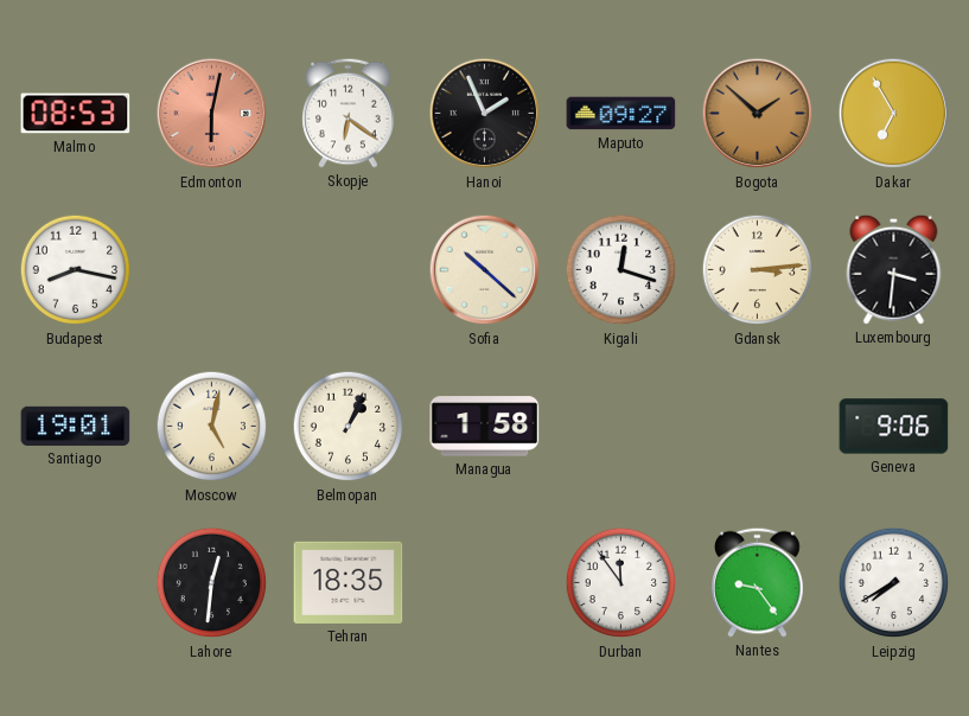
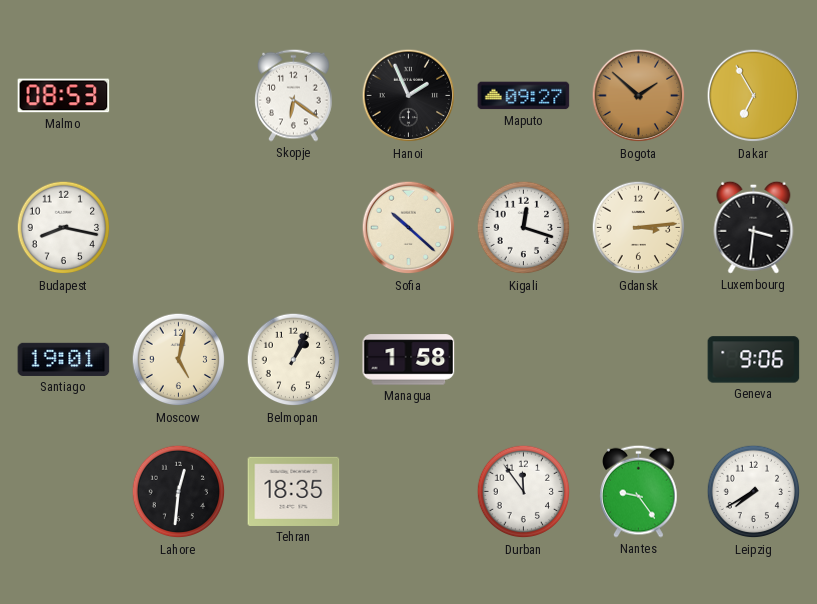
Edmonton: 6:02 -> none (212, 114)
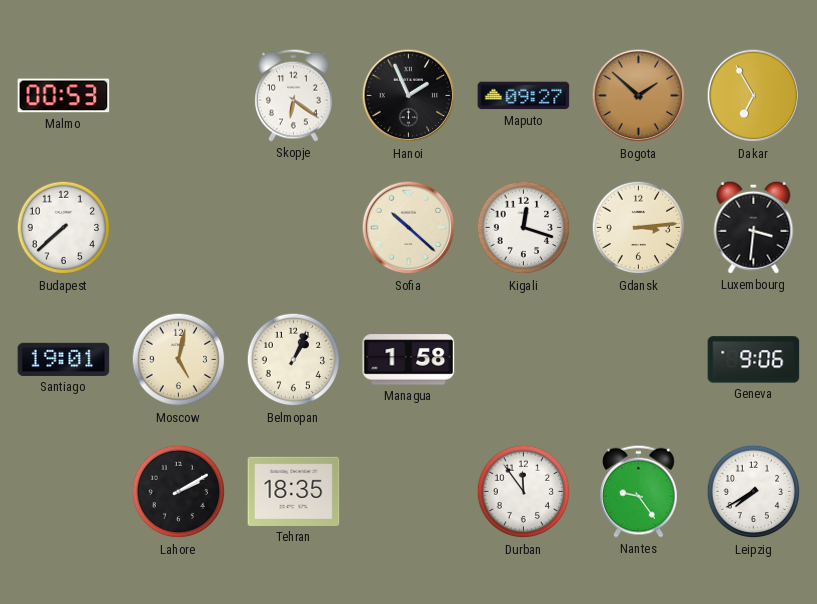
Malmo: 08:53 -> 00:53 (64, 96)
Budapest: 8:17 -> 7:38 (64, 228)
Lahore: 12:31 -> 2:10 (179, 492)
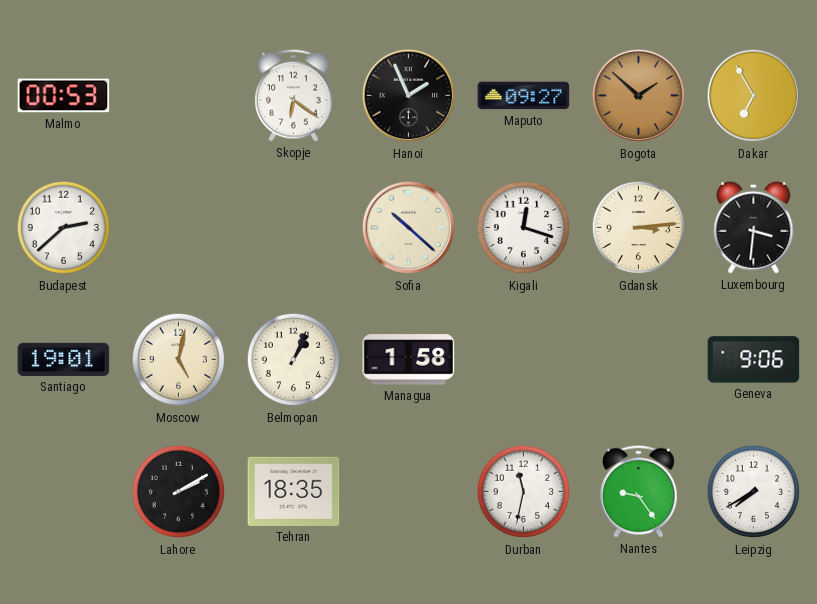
Budapest: 7:38 -> 2:38 (64, 228)
Durban: 11:54 -> 11:32 (524, 492)
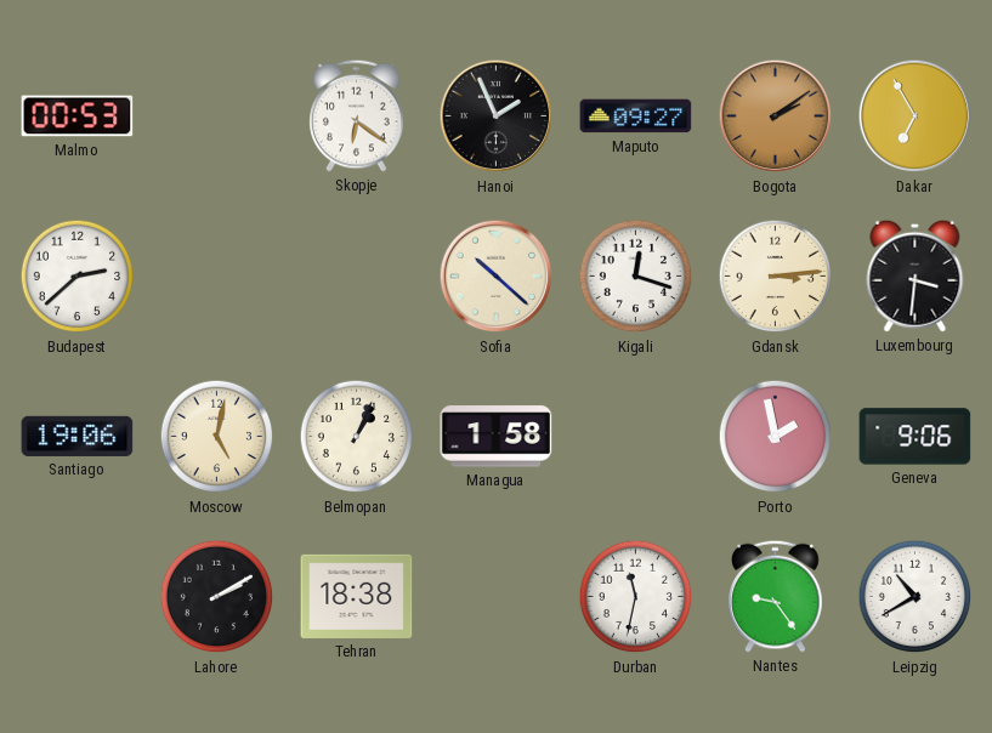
Bogota: 1:52 -> 2:09 (776, 117)
Santiago: 19:01 -> 19:06 (78, 436)
Porto: none -> 1:58 (776, 437)
Tehran: 18:35 -> 18:38 (357, 596)
Leipzig: 7:40 -> 10:40 (916, 597)
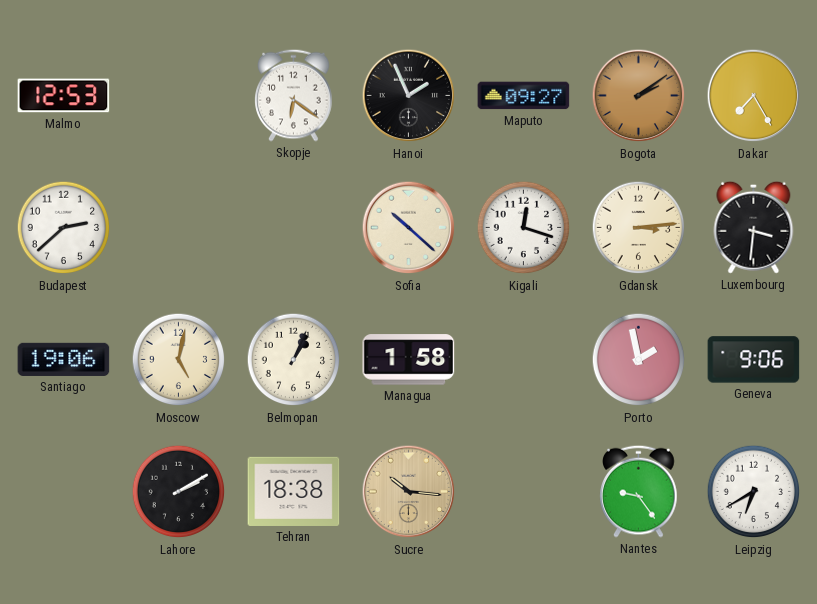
Malmo: 00:53 -> 12:53 (64, 96)
Dakar: 6:55 -> 7:25 (754, 96)
Sucre: none -> 10:16 (409, 492)
Durban: 11:32 -> none (636, 597)
Leipzig: 10:40 -> 6:40 (754, 492)
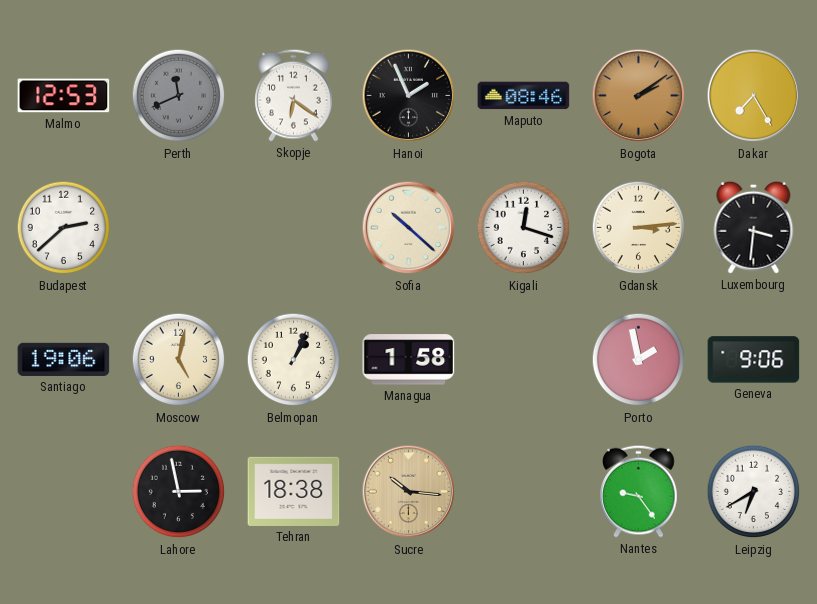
Perth: none -> 11:41 (179, 96)
Maputo: 09:27 -> 08:46 (524, 96)
Lahore: 2:10 -> 2:58 (179, 492)
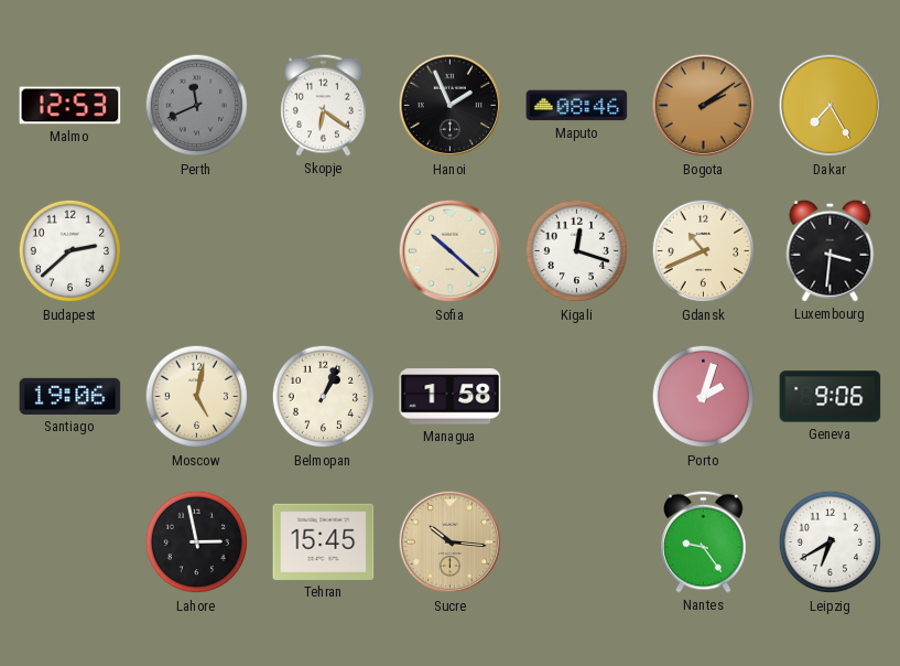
Gdansk: 3:14 -> 10:41 (704, 251)
Porto: 1:58 -> 2:03 (704, 397)
Tehran: 18:38 -> 15:45 (324, 541)
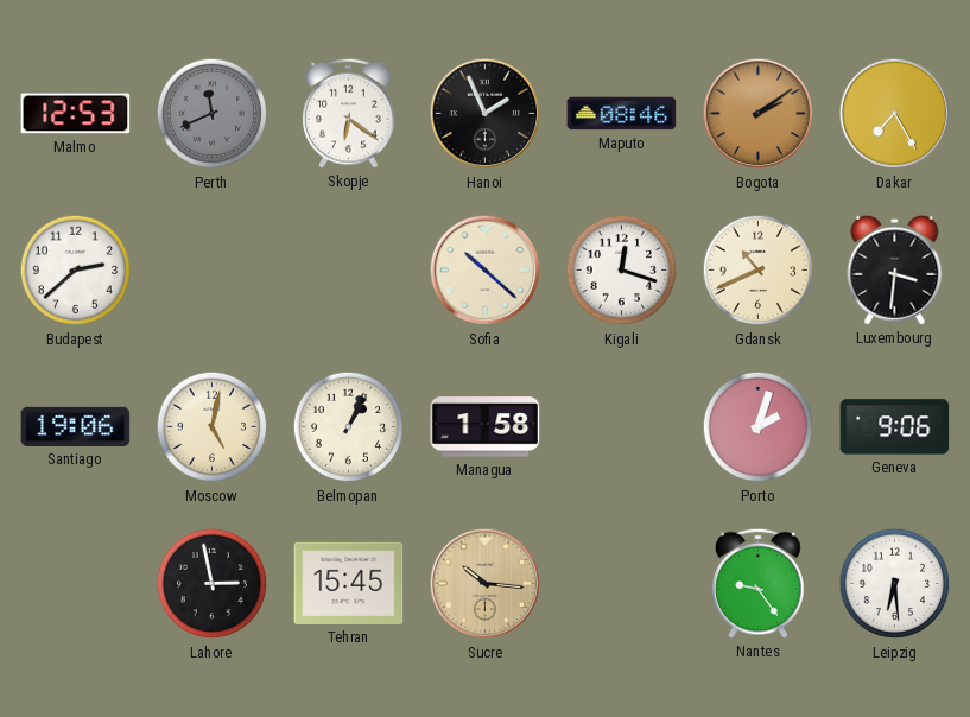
Leipzig: 6:40 -> 6:29 (895, 584)
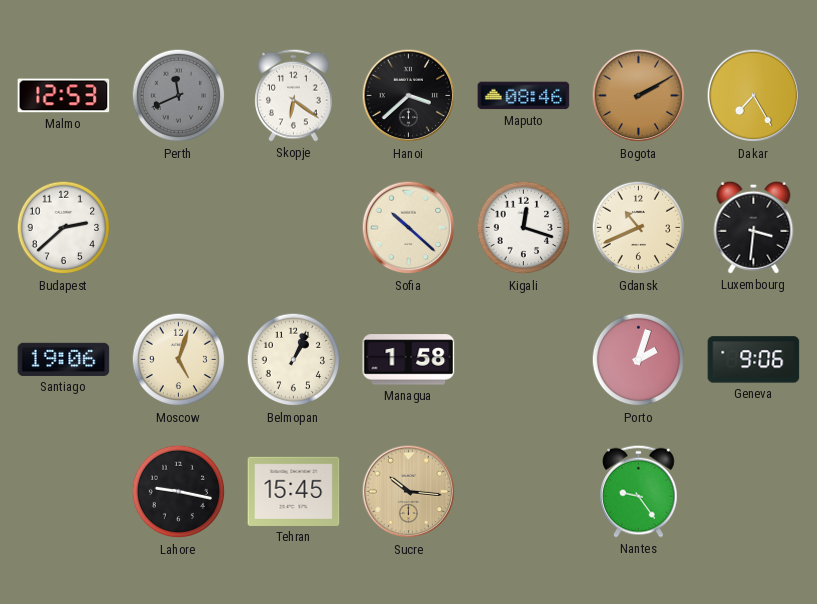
Hanoi: 1:56 -> 3:38 (409, 96)
Bogota: 2:09 -> 2:10 (639, 96)
Moscow: 5:02 -> 5:03 (179, 360)
Lahore: 2:58 -> 9:17 (179, 492)
Leipzig: 6:29 -> none (895, 584)
